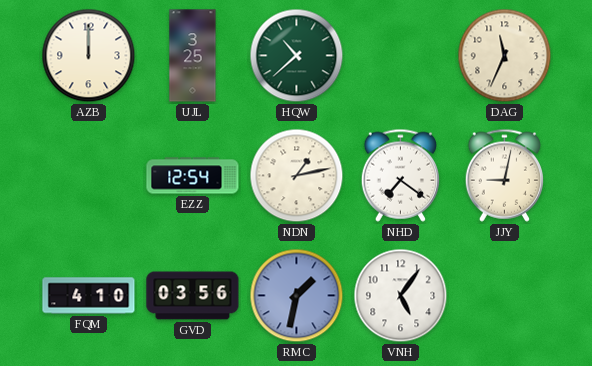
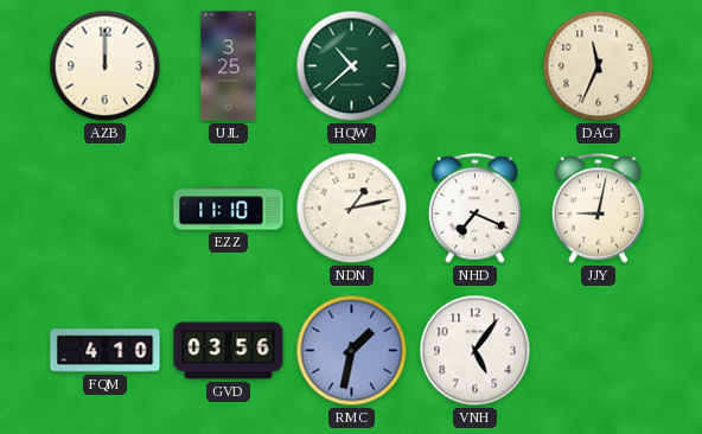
EZZ: 12:54 -> 11:10 (229, 209)
NHD: 7:21 -> 7:19 (474, 208)
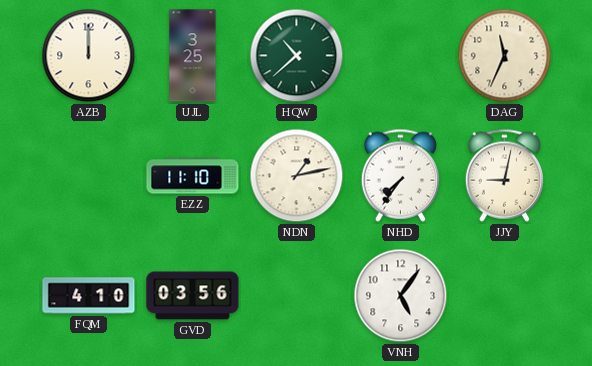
NHD: 7:19 -> 7:36 (400, 175)
RMC: 1:32 -> none (352, 351)
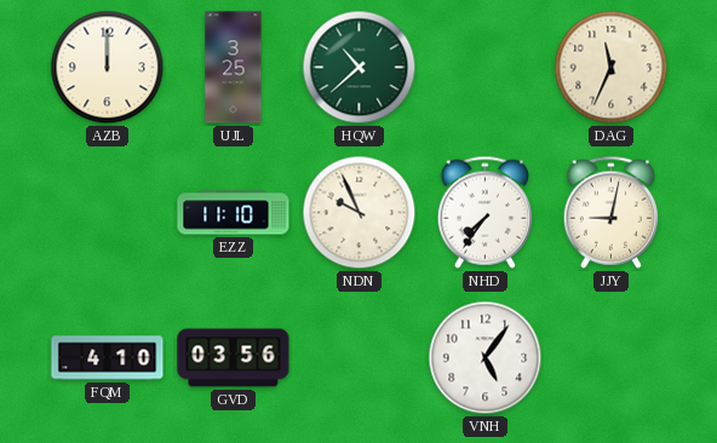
NDN: 1:13 -> 9:56 (360, 213)
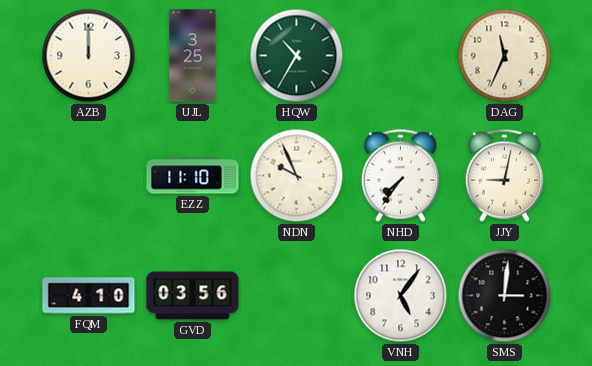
HQW: 10:38 -> 10:35 (297, 56)
SMS: none -> 3:01 (505, 296)
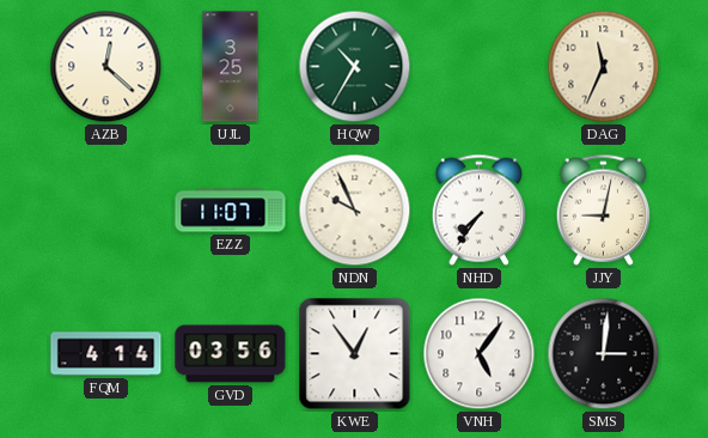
AZB: 12:00 -> 12:22 (106, 67)
EZZ: 11:10 -> 11:07 (231, 211)
FQM: 4:10 -> 4:14 (106, 354)
KWE: none -> 12:54 (355, 354)
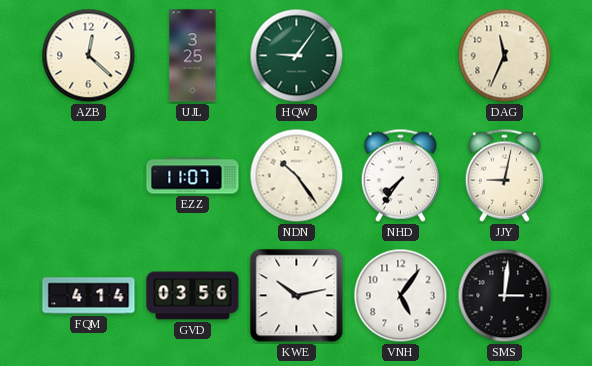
HQW: 10:35 -> 9:06 (297, 56)
NDN: 9:56 -> 10:24 (297, 176)
KWE: 12:54 -> 10:13 (297, 296)
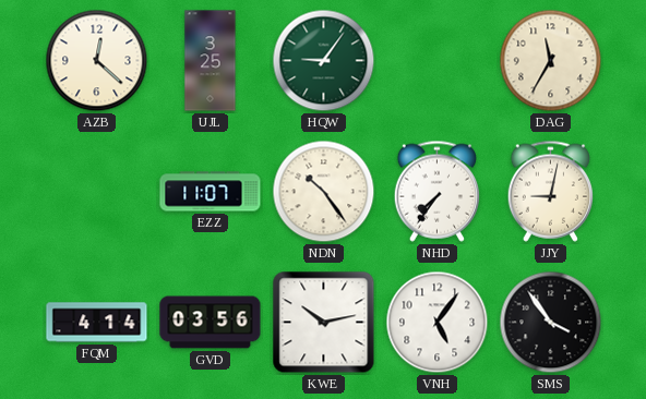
DAG: 11:34 -> 11:35 (551, 61)
SMS: 3:01 -> 3:54 (551, 323)
